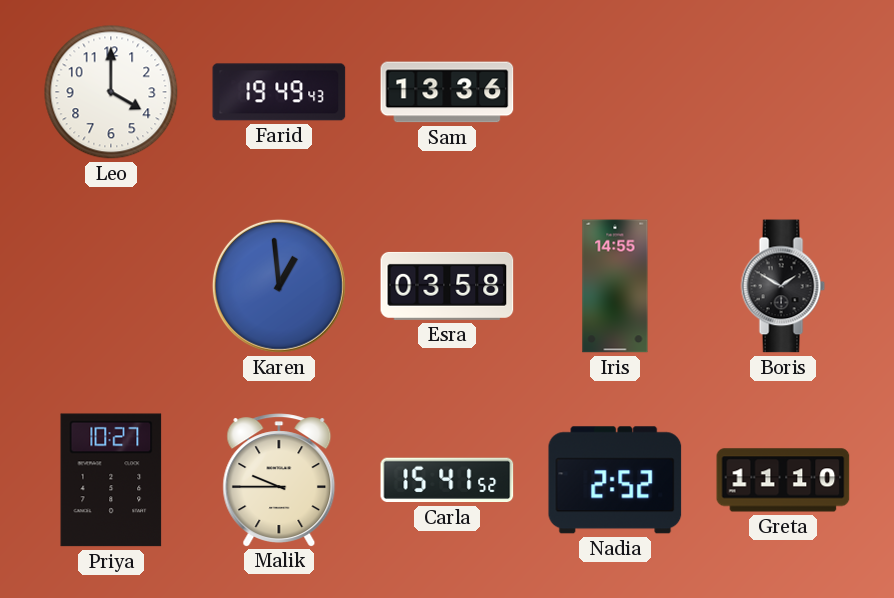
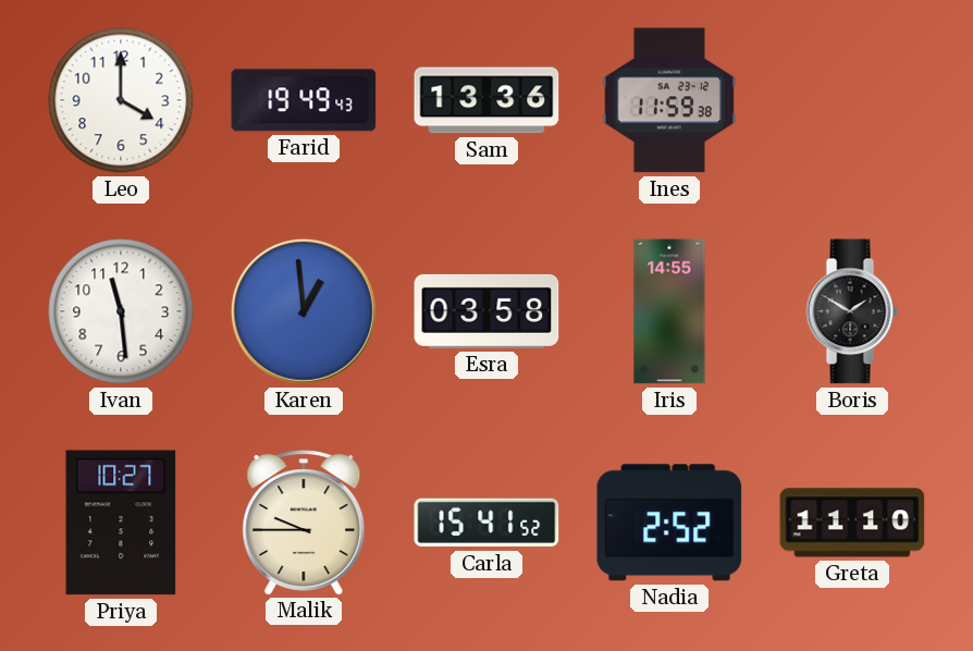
Ines: none -> 11:59 (669, 100)
Ivan: none -> 11:29 (121, 311)
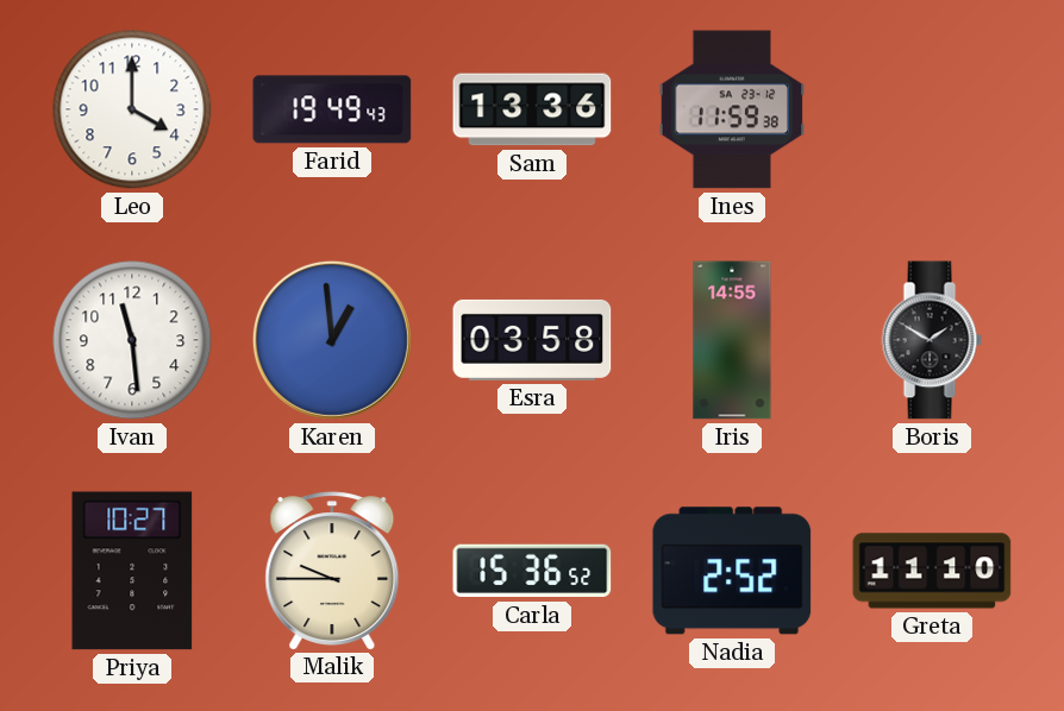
Carla: 15:41 -> 15:36 (532, 571)
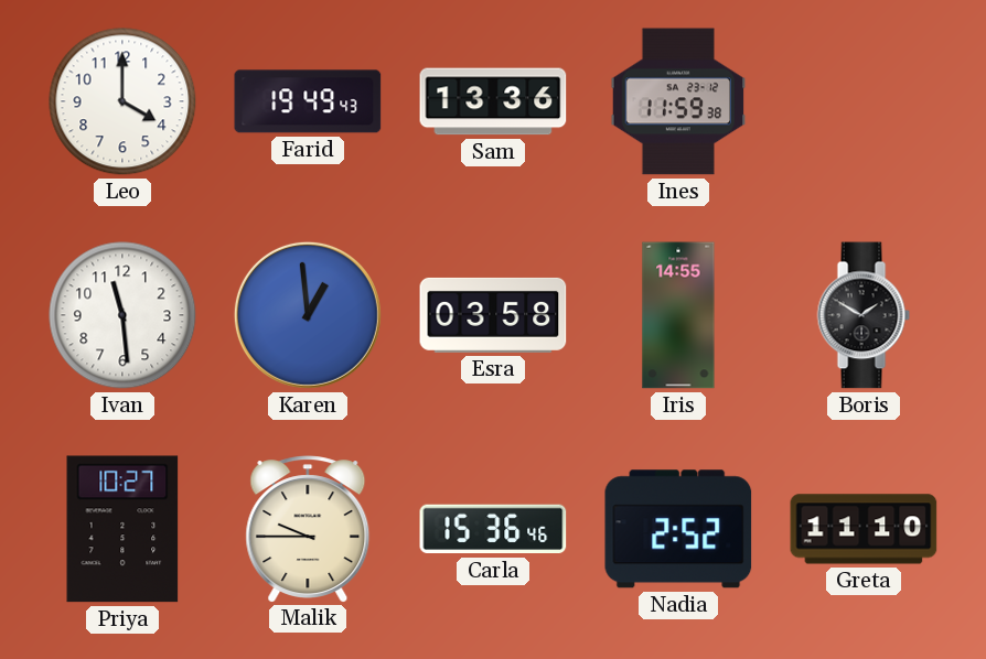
Carla: 15:36:52 -> 15:36:46 (493, 529)
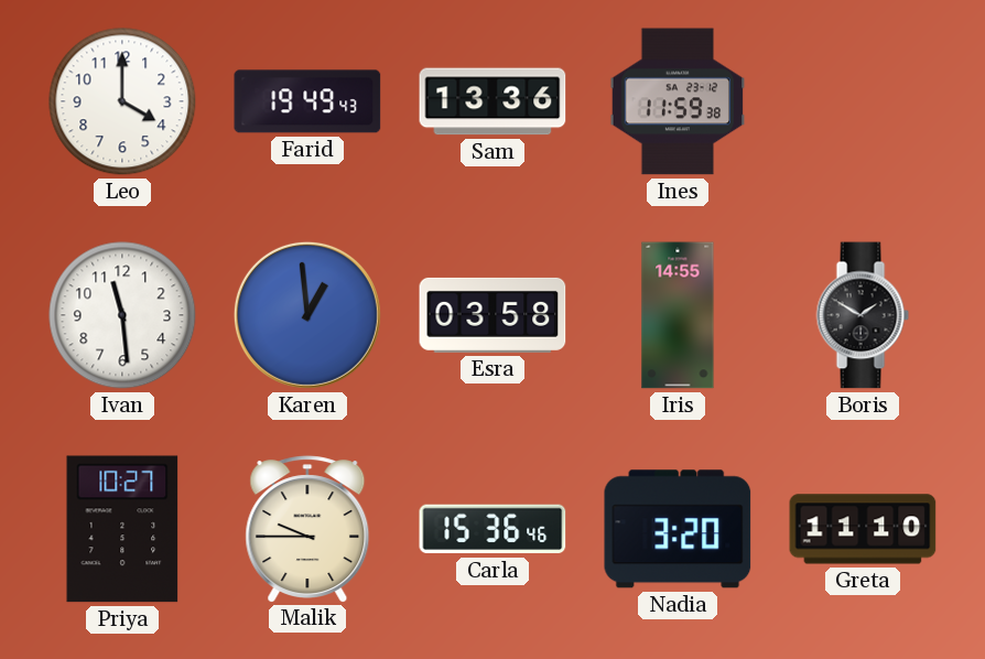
Nadia: 2:52 -> 3:20 (678, 529)
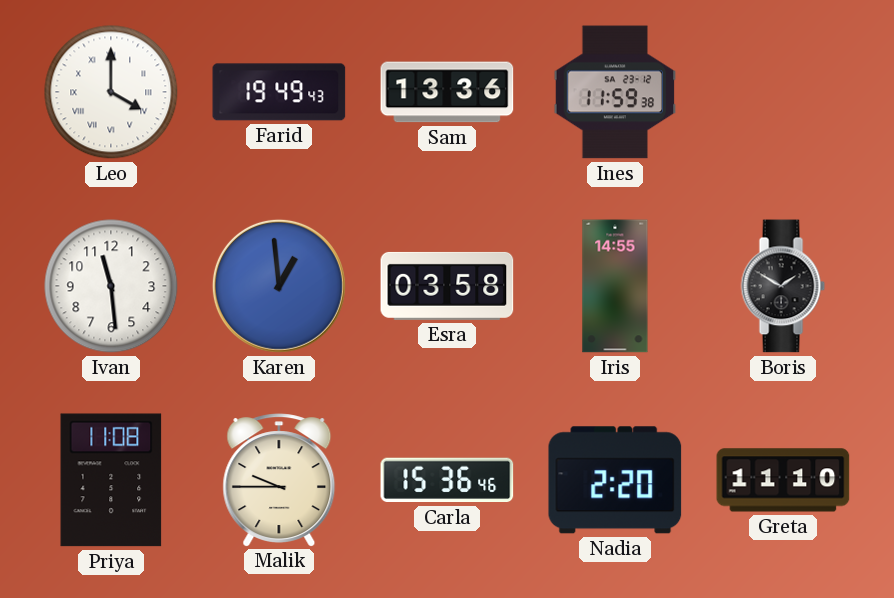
Leo numerals: Arabic -> Roman (111, 92)
Priya: 10:27 -> 11:08 (111, 480)
Nadia: 3:20 -> 2:20 (615, 480)
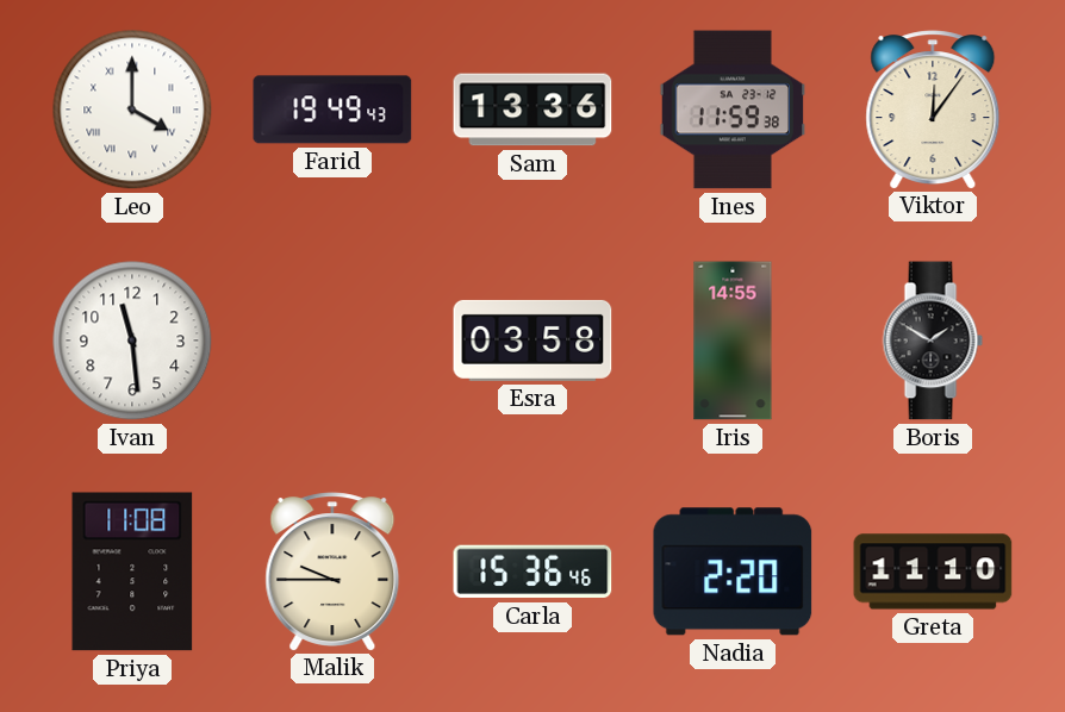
Viktor: none -> 12:06 (933, 110)
Karen: 12:59 -> none (279, 286)
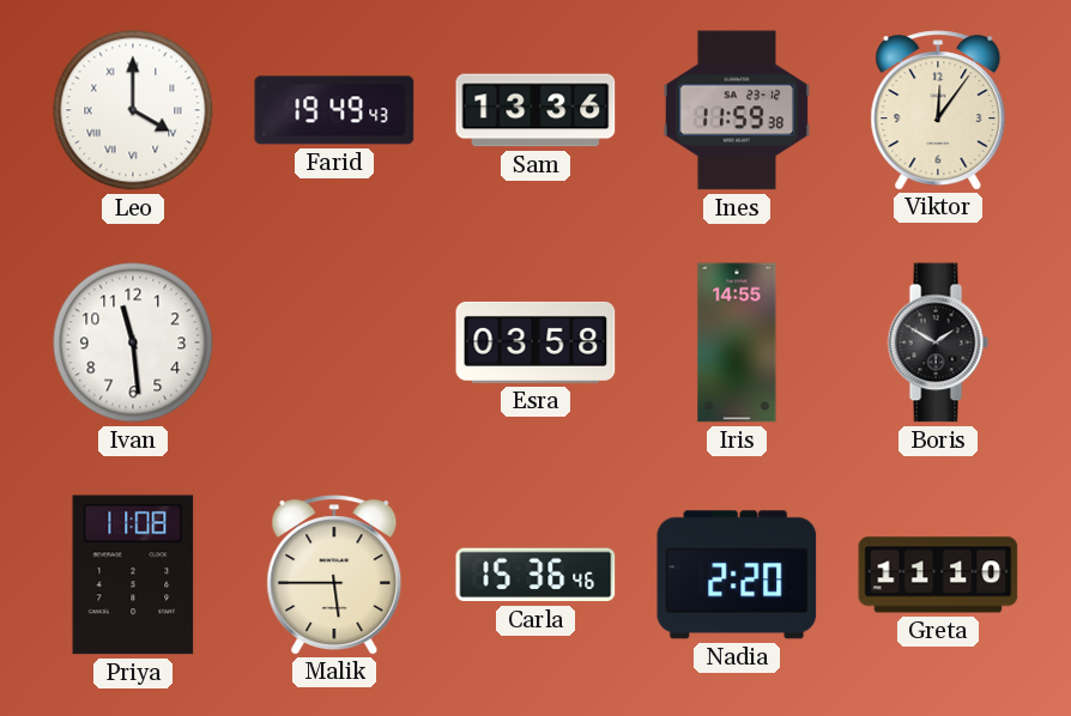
Malik: 9:45 -> 5:45 (334, 575)
